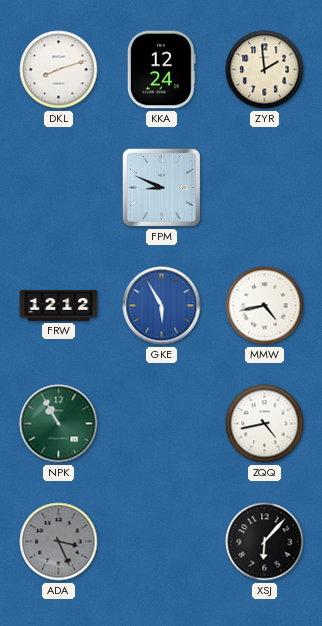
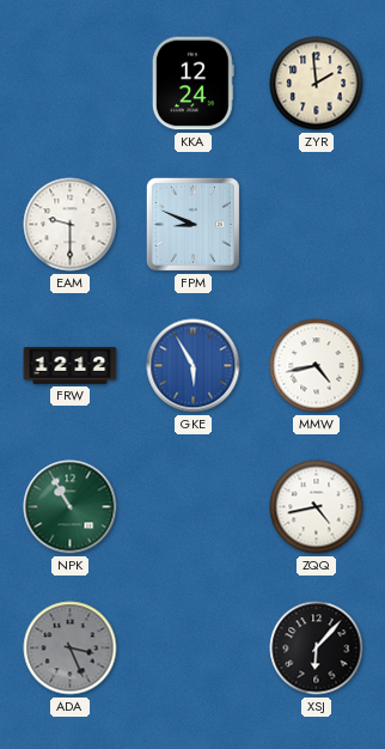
DKL: 8:12 -> none (59, 70)
EAM: none -> 9:30 (71, 225)
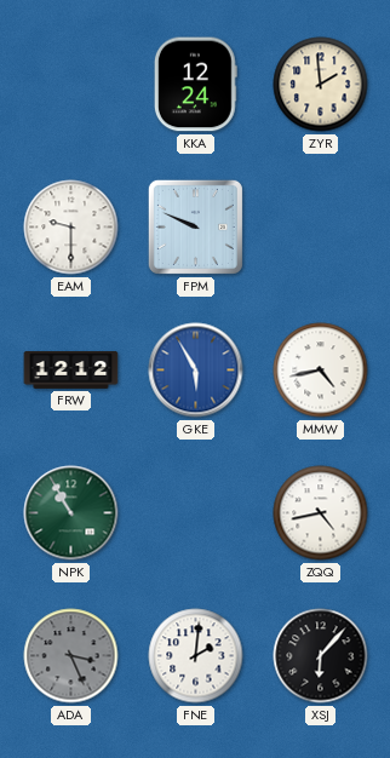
FPM: 8:49 -> 9:49 (195, 226)
FNE: none -> 2:01 (196, 656)
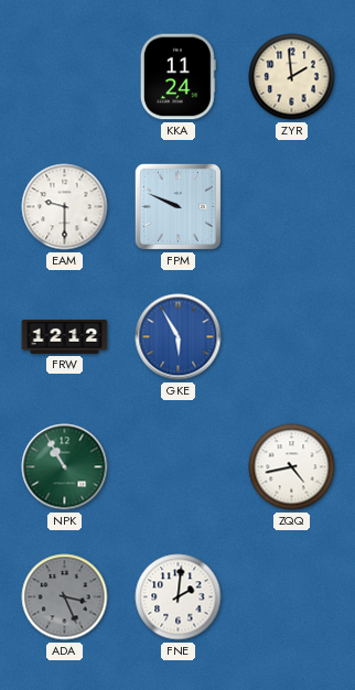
KKA: 12:24 -> 11:24 (177, 77)
MMW: 4:43 -> none (321, 371)
XSJ: 6:07 -> none (321, 656)
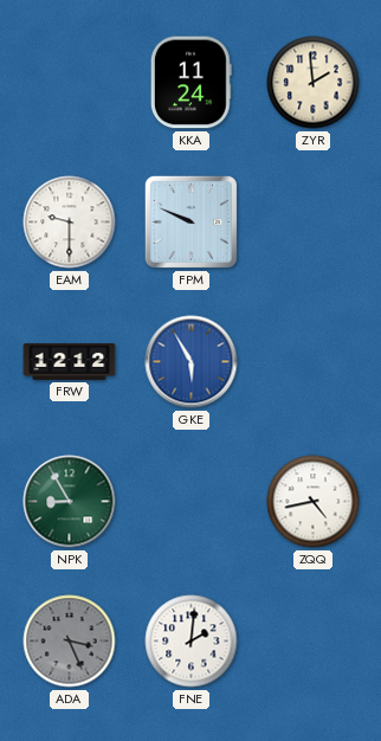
NPK: 10:55 -> 8:55 (70, 502)
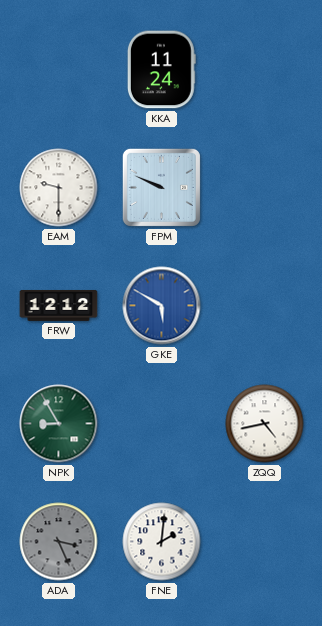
ZYR: 1:59 -> none (314, 83)
GKE: 5:55 -> 5:50 (162, 306)
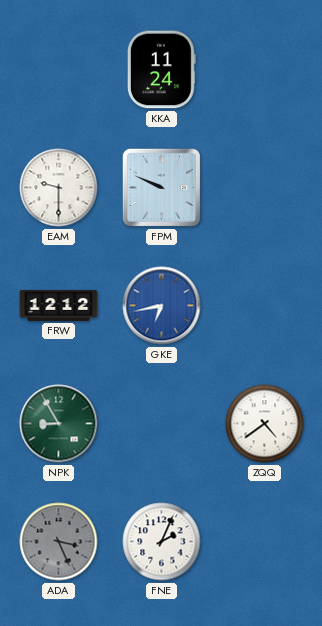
GKE: 5:50 -> 6:43 (162, 306)
ZQQ: 4:43 -> 4:39 (265, 424)
FNE: 2:01 -> 2:04 (162, 542)
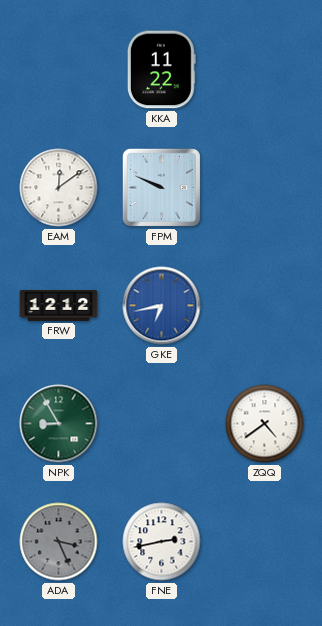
KKA: 11:24 -> 11:22 (161, 70)
EAM: 9:30 -> 12:09 (59, 188)
FNE: 2:04 -> 2:43 (162, 542)
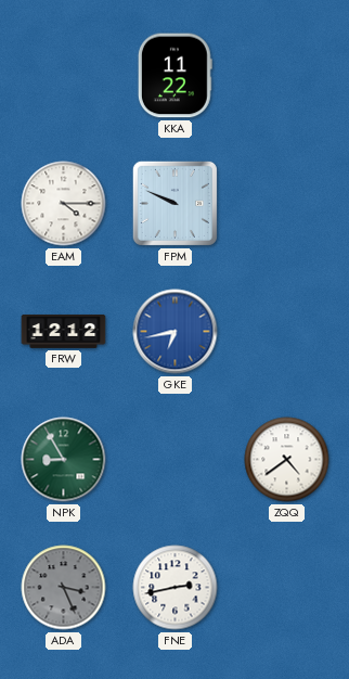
EAM: 12:09 -> 4:15 (64, 204)
